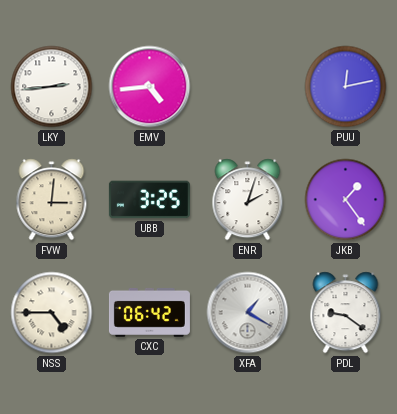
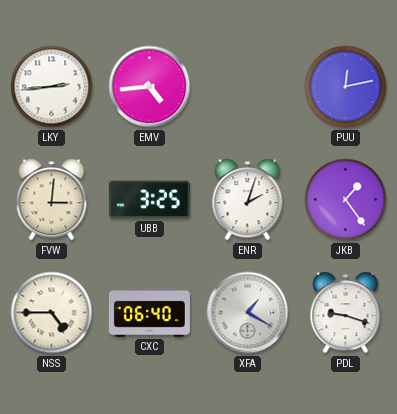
CXC: 06:42 -> 06:40 (149, 312)
PDL: 9:21 -> 9:18 (346, 313)
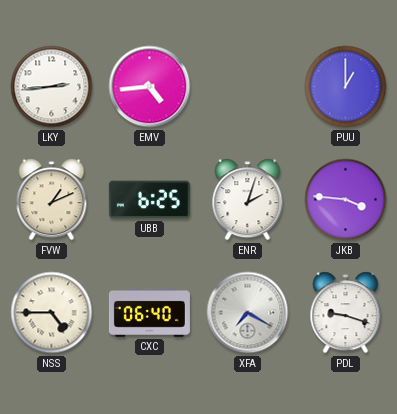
PUU: 12:13 -> 1:00 (346, 87)
FVW: 3:01 -> 1:11 (52, 200)
UBB: 3:25 -> 6:25 (149, 200)
JKB: 1:24 -> 3:46 (346, 200)
XFA: 1:20 -> 7:20 (248, 313)
